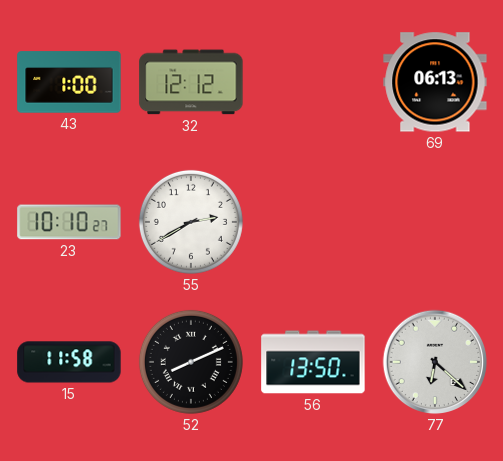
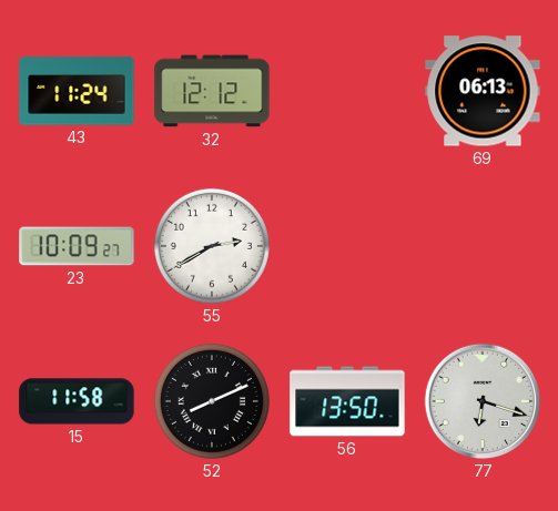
43: 1:00 -> 11:24 (77, 91)
23: 10:10 -> 10:09 (77, 246)
77: 6:22 -> 6:18 (483, 401)
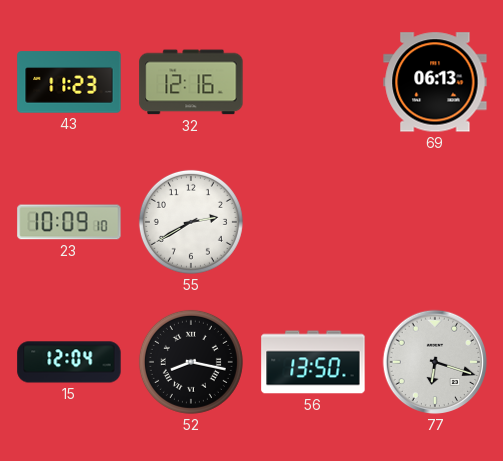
43: 11:24 -> 11:23 (69, 82)
32: 12:12 -> 12:16 (191, 82)
23: 10:09:27 -> 10:09:10 (69, 222)
15: 11:58 -> 12:04 (69, 362)
52: 8:11 -> 8:17 (191, 362)
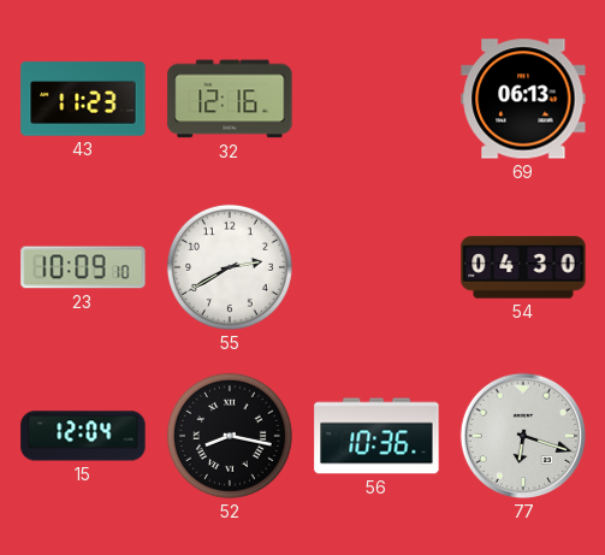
54: none -> 04:30 (523, 267)
56: 13:50 -> 10:36 (376, 436)
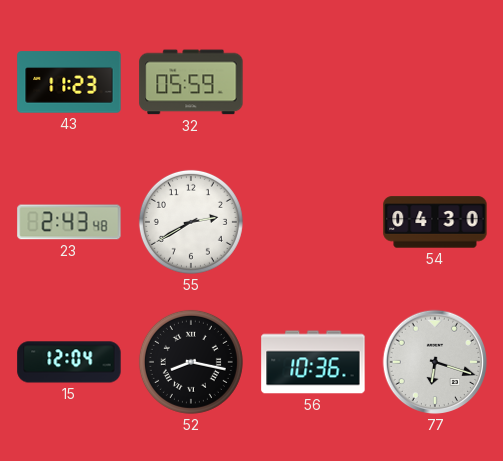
32: 12:16 -> 05:59 (191, 82)
69: 06:13 -> none (523, 99)
23: 10:09 -> 2:43 (69, 222)
